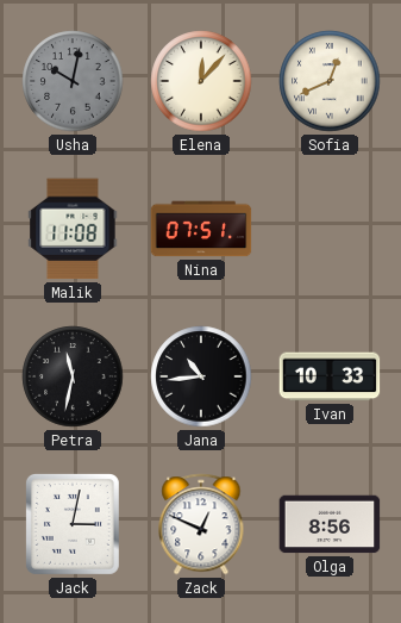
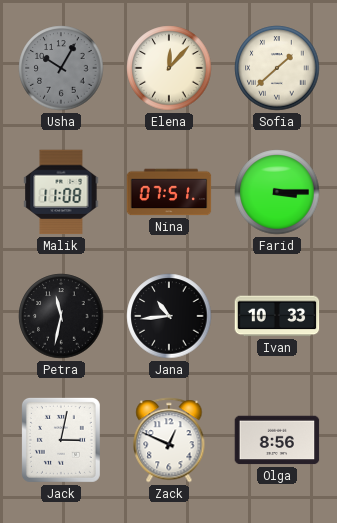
Usha: 10:02 -> 10:05 (61, 68)
Sofia: 12:41 -> 1:38 (277, 68)
Farid: none -> 3:15 (277, 192)
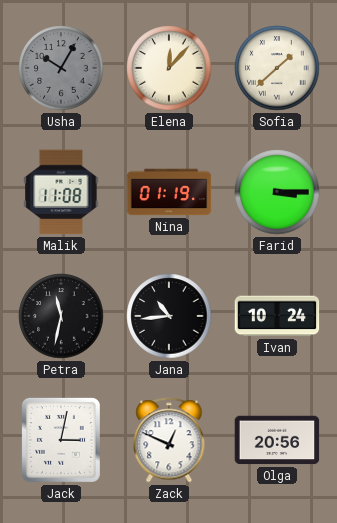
Nina: 07:51 -> 01:19 (169, 192)
Ivan: 10:33 -> 10:24 (277, 316)
Olga: 8:56 -> 20:56 (277, 440)
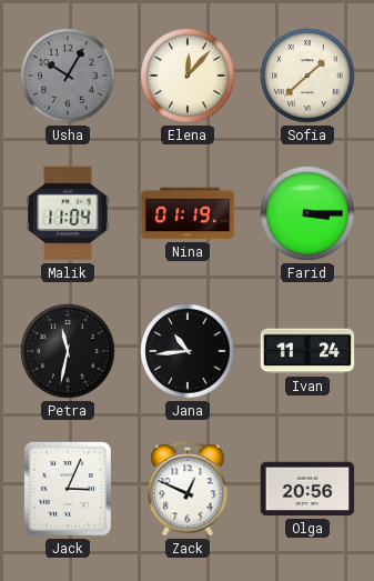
Malik: 11:08 -> 11:04 (68, 213)
Ivan: 10:24 -> 11:24 (307, 351)
Jack: 3:02 -> 3:04 (68, 489)
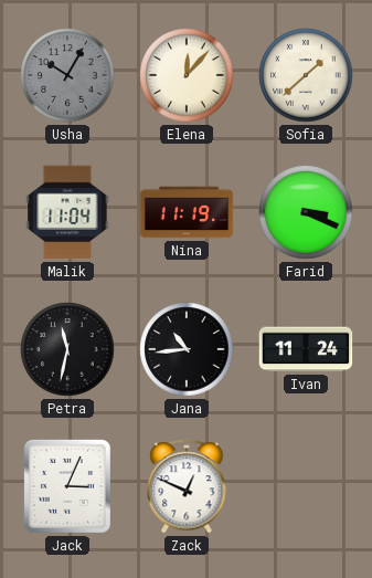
Nina: 01:19 -> 11:19 (187, 212)
Farid: 3:15 -> 3:19 (306, 212)
Olga: 20:56 -> none (307, 489)
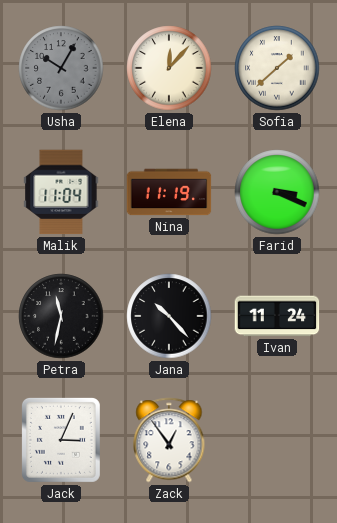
Jana: 10:44 -> 10:23 (169, 316)
Zack: 12:49 -> 12:54 (169, 440)
